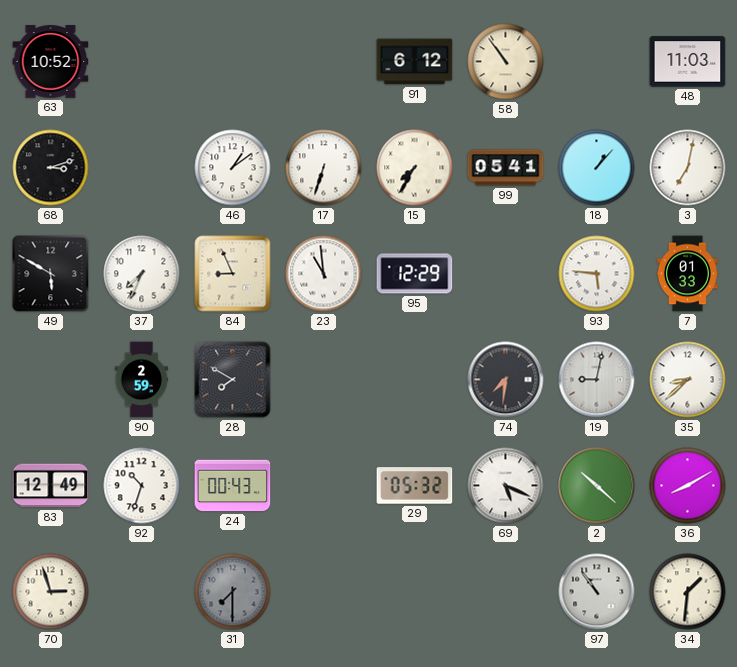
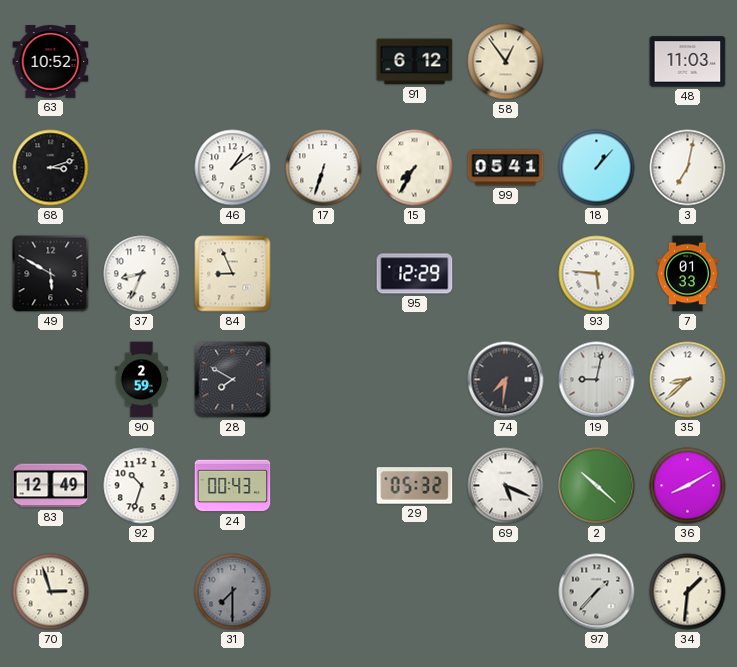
58: 10:54 -> 12:54 (506, 62)
37: 7:34 -> 8:34 (142, 274)
23: 10:59 -> none (324, 274)
97: 10:54 -> 1:37 (597, 592)
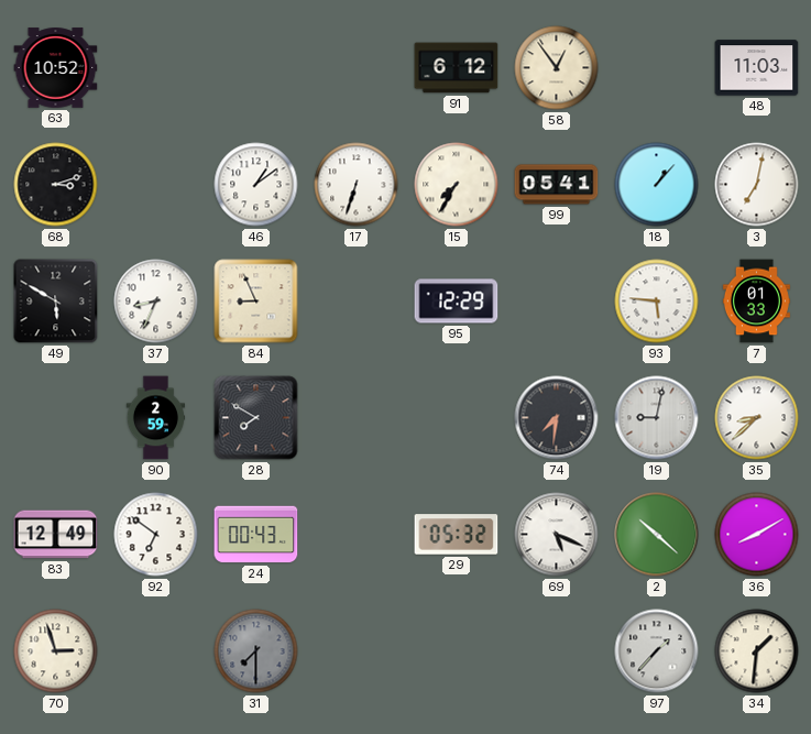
92: 10:33 -> 6:51 (156, 535)
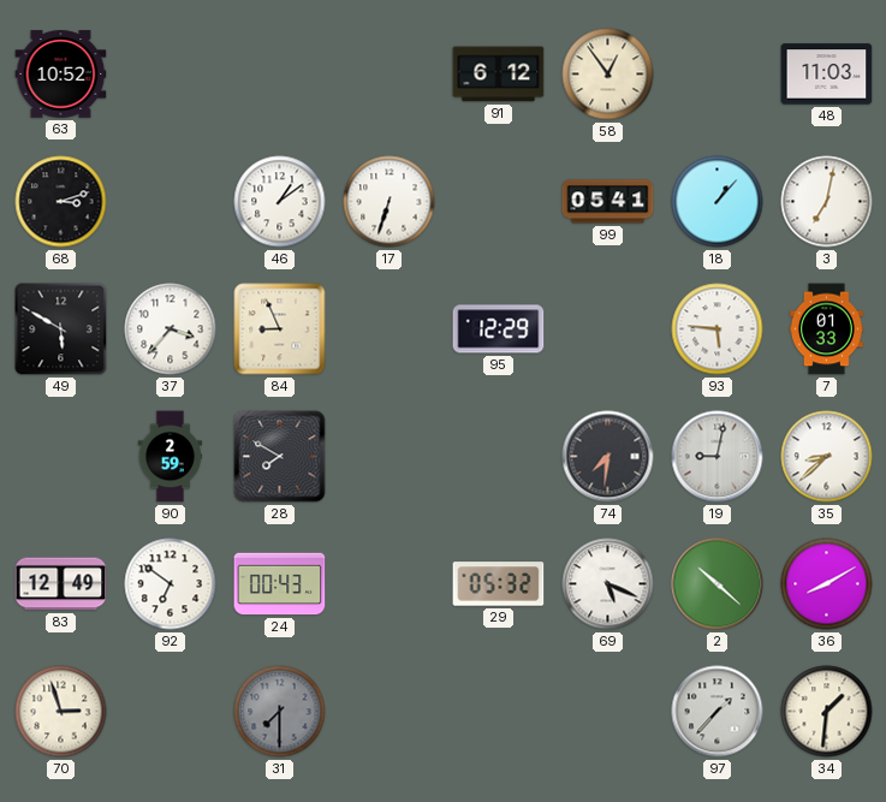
15: 7:35 -> none (457, 185)
37: 8:34 -> 3:37 (171, 329)
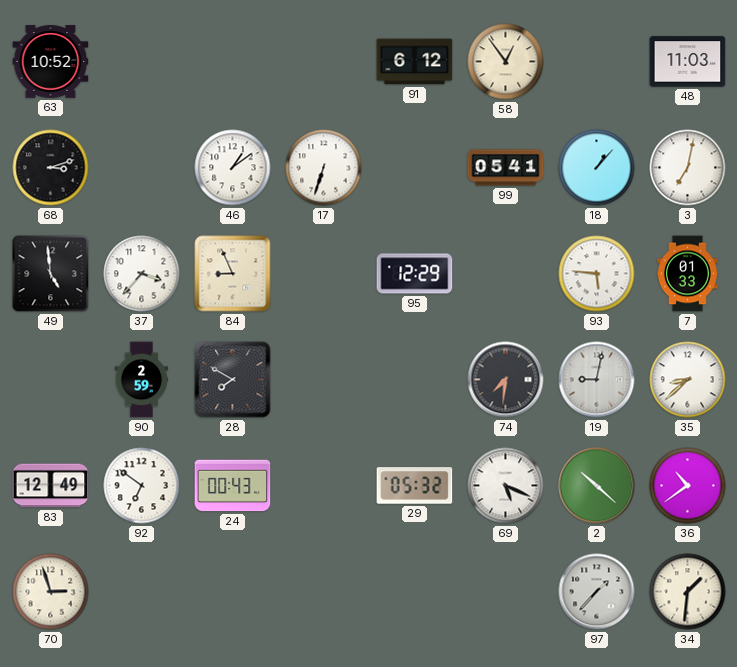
49: 5:50 -> 4:59 (51, 274)
36: 8:10 -> 10:39 (688, 486)
31: 7:30 -> none (280, 712)
